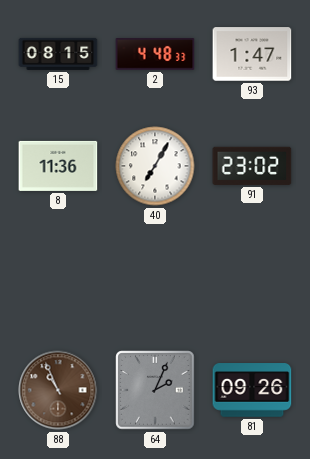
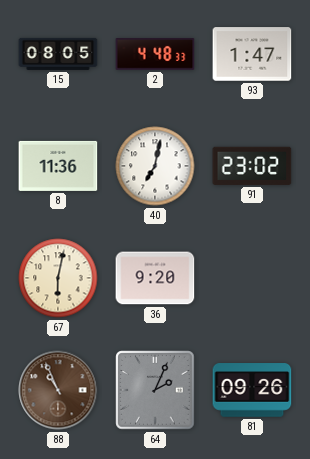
15: 08:15 -> 08:05 (58, 54)
40: 7:05 -> 7:02 (155, 166)
67: none -> 6:02 (58, 278)
36: none -> 9:20 (155, 278)
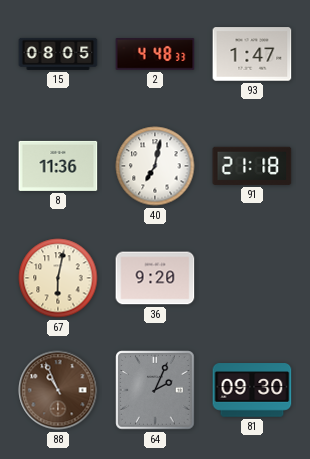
91: 23:02 -> 21:18 (252, 166)
81: 09:26 -> 09:30 (252, 390)
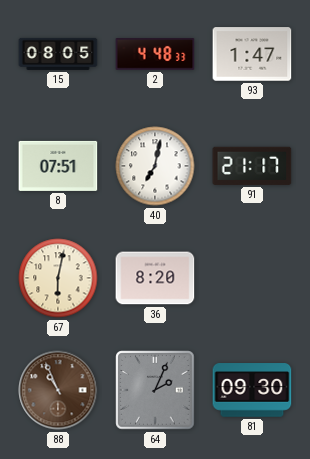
8: 11:36 -> 07:51 (58, 166)
91: 21:18 -> 21:17 (252, 166)
36: 9:20 -> 8:20 (155, 278)
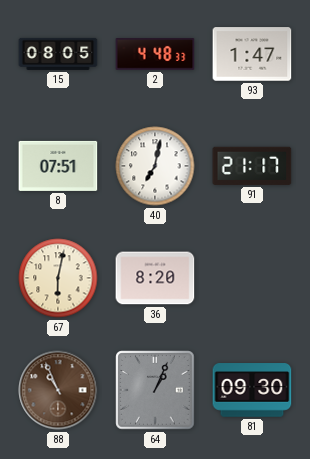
64: 2:04 -> 1:04 (155, 390)
